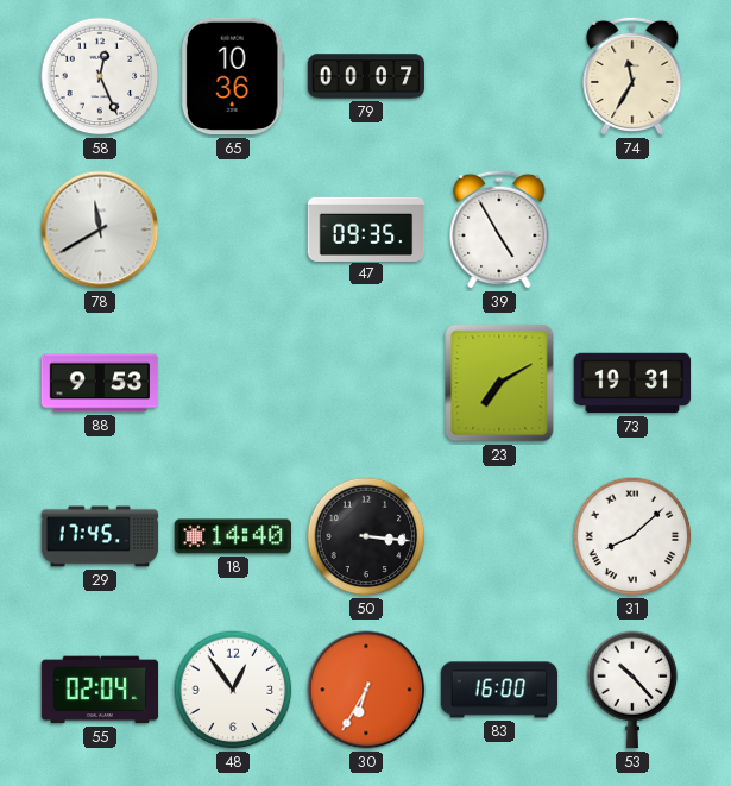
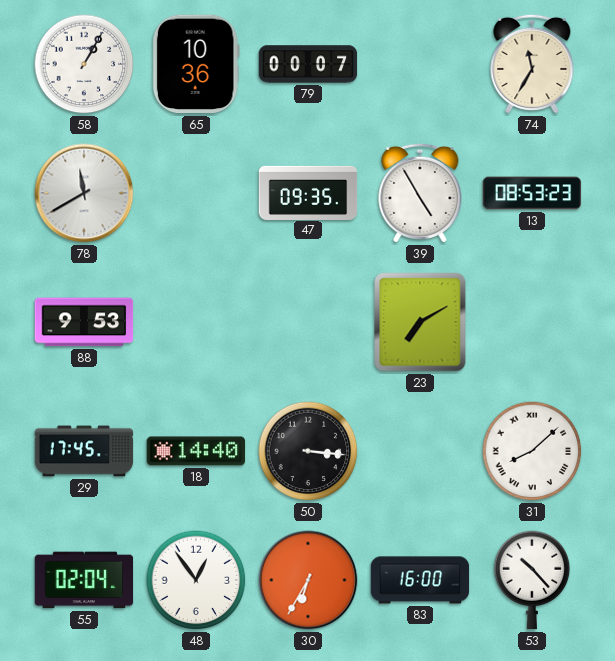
58: 12:26 -> 1:05 (84, 64)
13: none -> 08:53 (532, 193)
73: 19:31 -> none (632, 383)
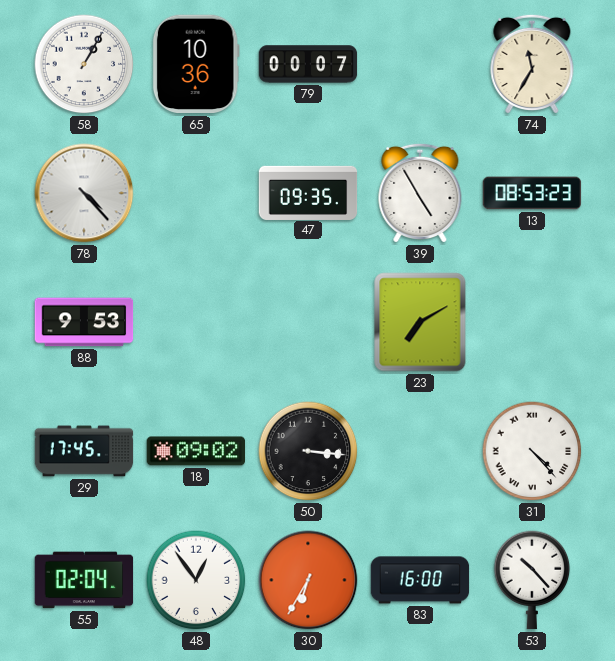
78: 11:40 -> 4:23 (84, 193)
18: 14:40 -> 09:02 (196, 451)
31: 8:08 -> 4:23 (532, 451)
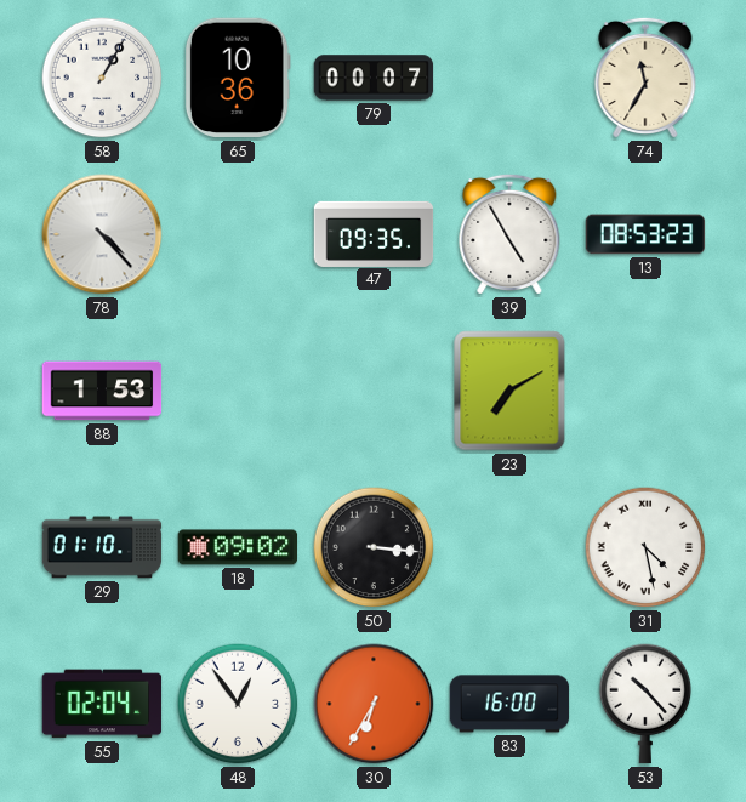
88: 9:53 -> 1:53 (102, 391)
29: 17:45 -> 01:10 (102, 547)
31: 4:23 -> 4:28 (645, 547)
